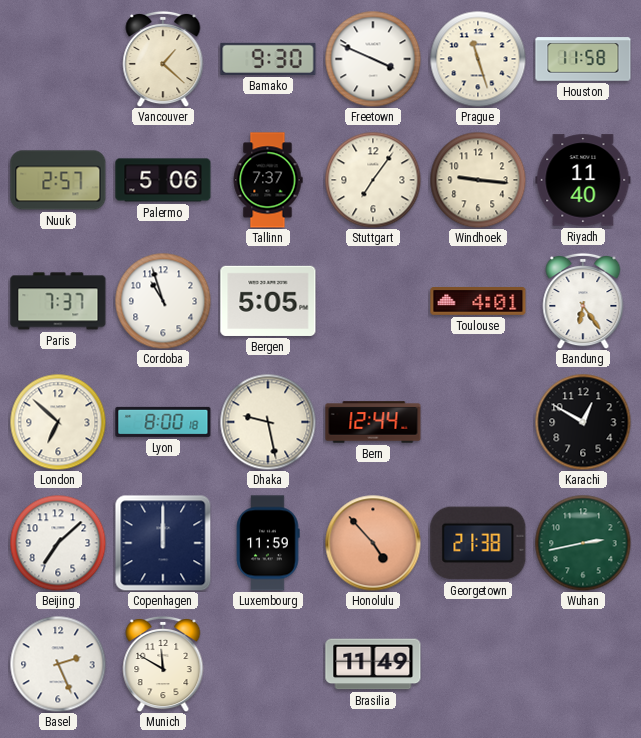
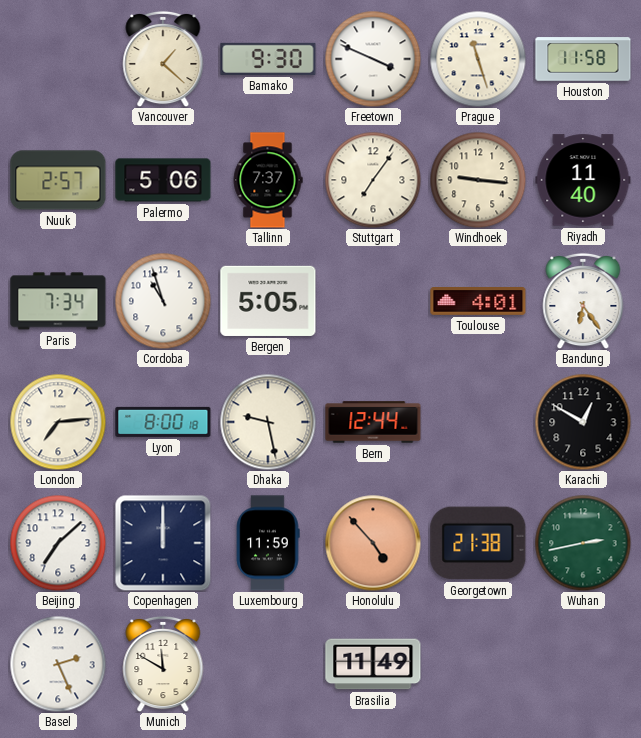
Paris: 7:37 -> 7:34 (58, 301)
London: 6:52 -> 7:14 (58, 422)
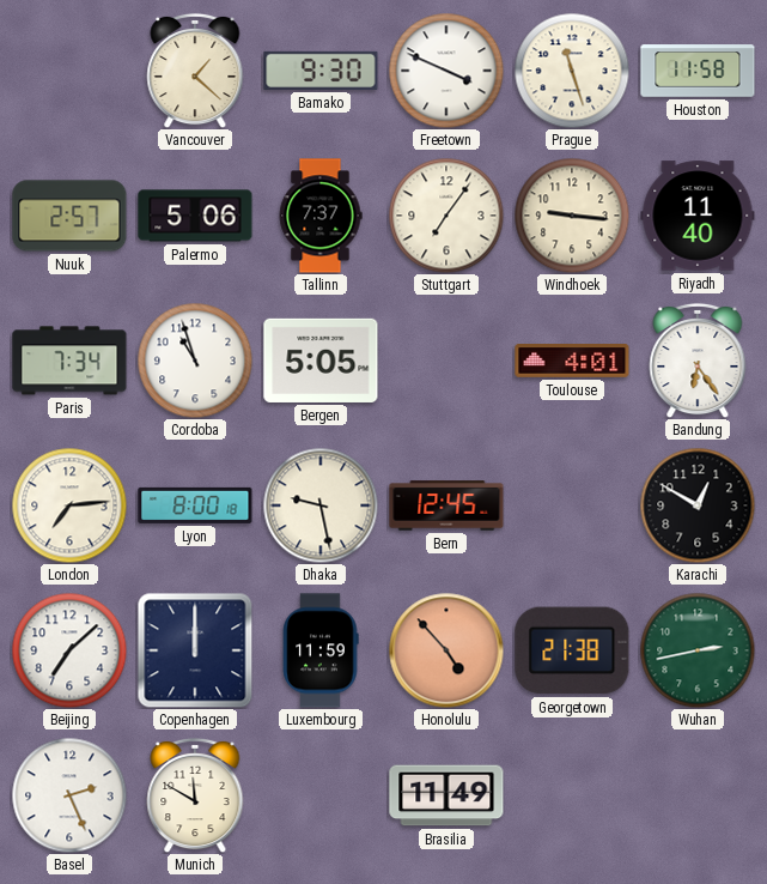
Bern: 12:44 -> 12:45 (446, 505)
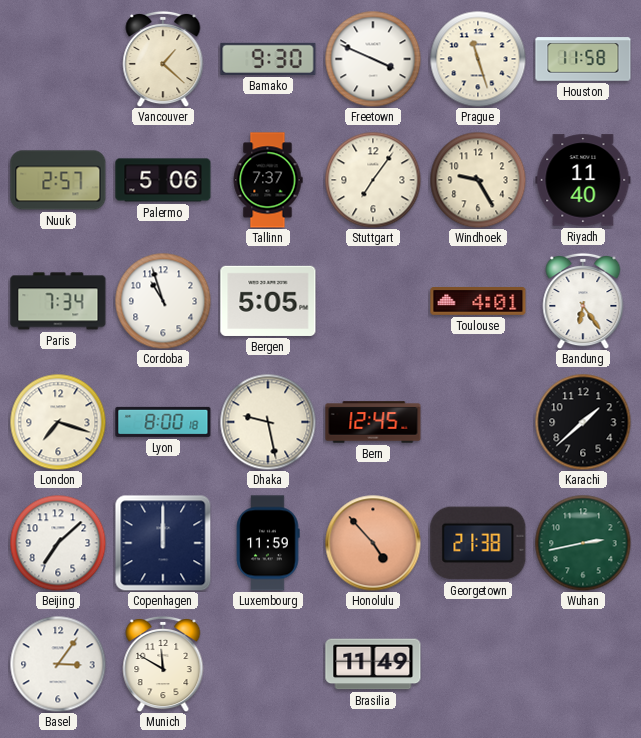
Windhoek: 9:16 -> 9:25 (478, 180)
London: 7:14 -> 7:18 (58, 422)
Karachi: 12:50 -> 1:38 (583, 422)
Basel: 2:26 -> 3:06 (58, 664)
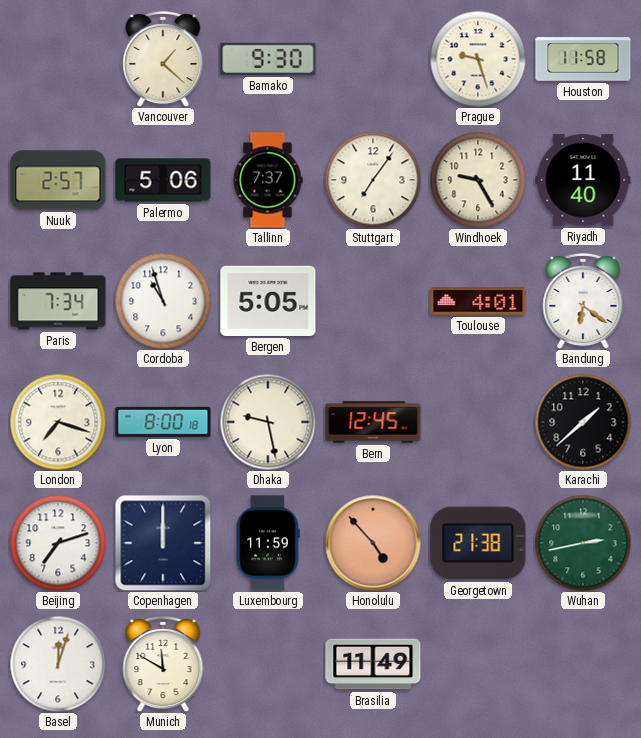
Freetown: 3:49 -> none (373, 59)
Prague: 11:27 -> 9:27 (478, 59)
Bandung: 6:24 -> 6:21 (583, 301)
Beijing: 7:08 -> 7:12 (58, 543)
Basel: 3:06 -> 12:03 (58, 664)
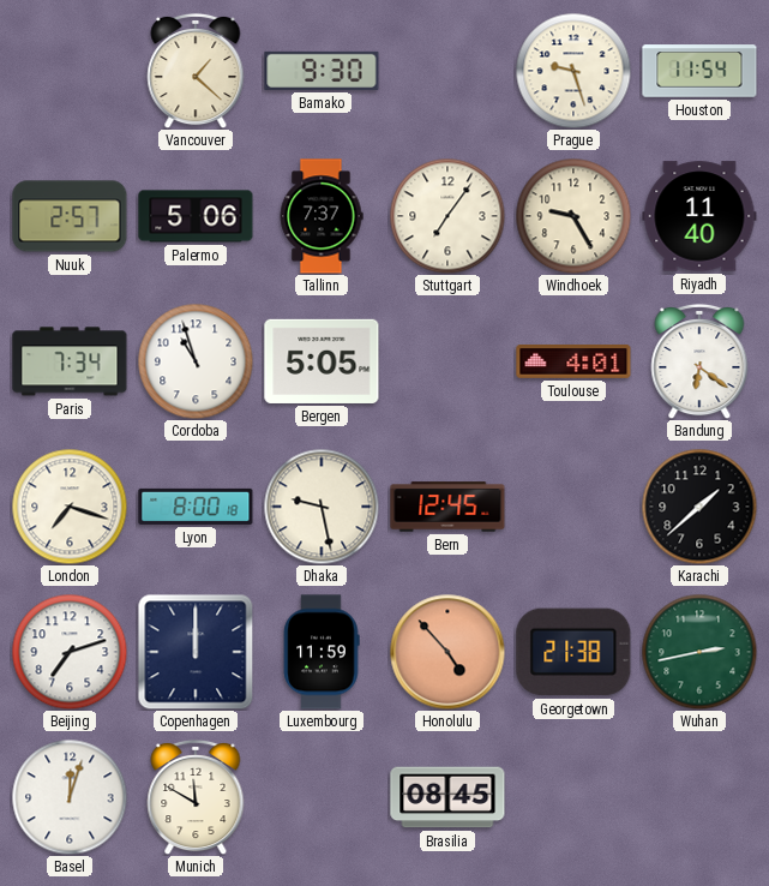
Houston: 11:58 -> 11:54 (699, 71)
Brasilia: 11:49 -> 08:45 (447, 797)
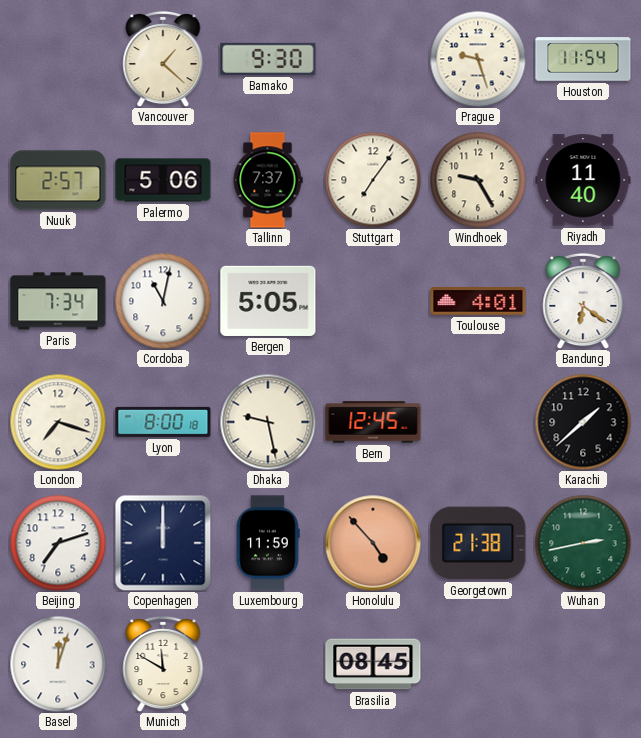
Cordoba: 10:57 -> 11:02 (163, 301)
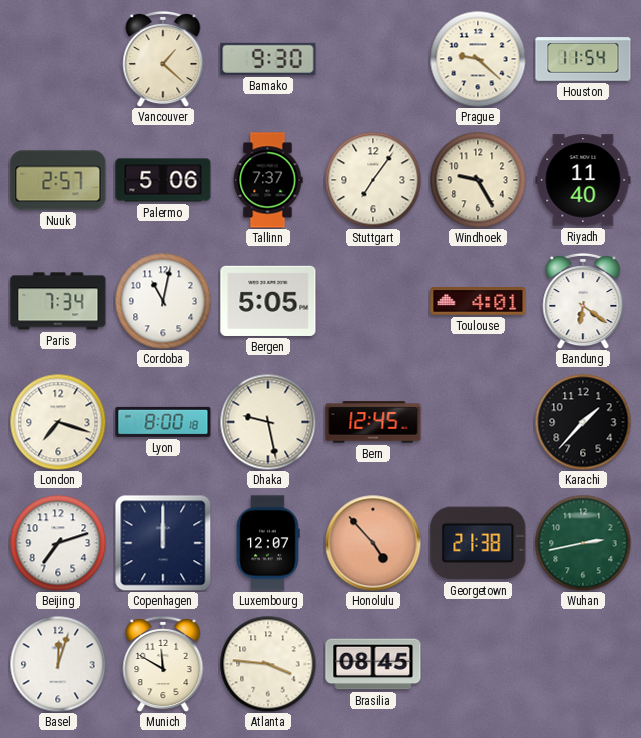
Prague: 9:27 -> 9:22 (478, 59)
Karachi: 1:38 -> 1:37 (583, 422)
Luxembourg: 11:59 -> 12:07 (268, 543)
Atlanta: none -> 3:46 (268, 664)
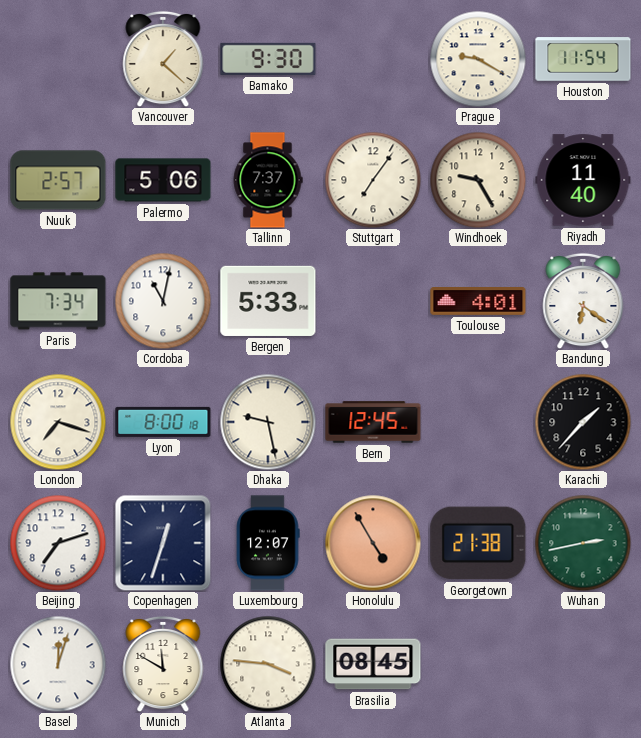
Prague: 9:22 -> 9:20 (478, 59)
Bergen: 5:05 -> 5:33 (268, 301)
Copenhagen: 12:00 -> 12:33 (163, 543)
Honolulu: 4:53 -> 4:55 (373, 543)
